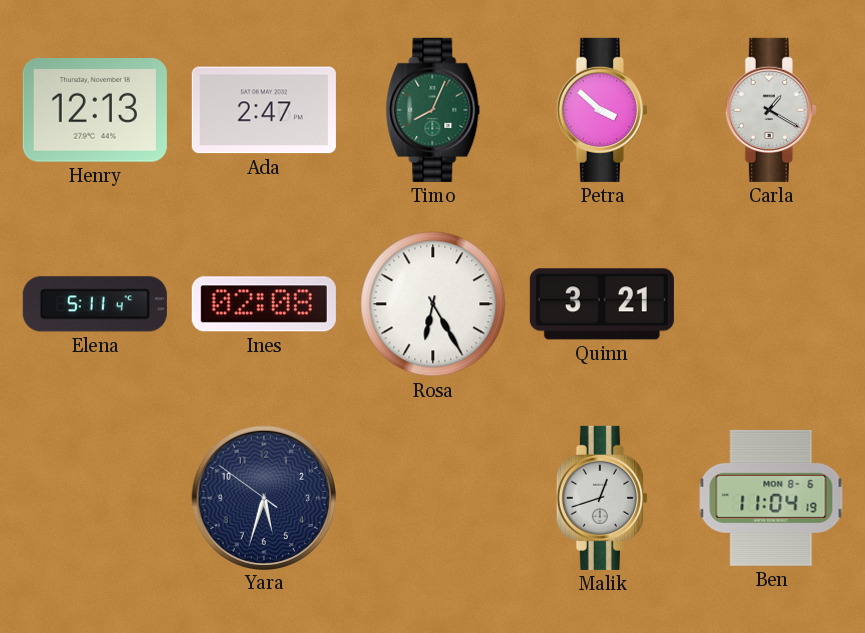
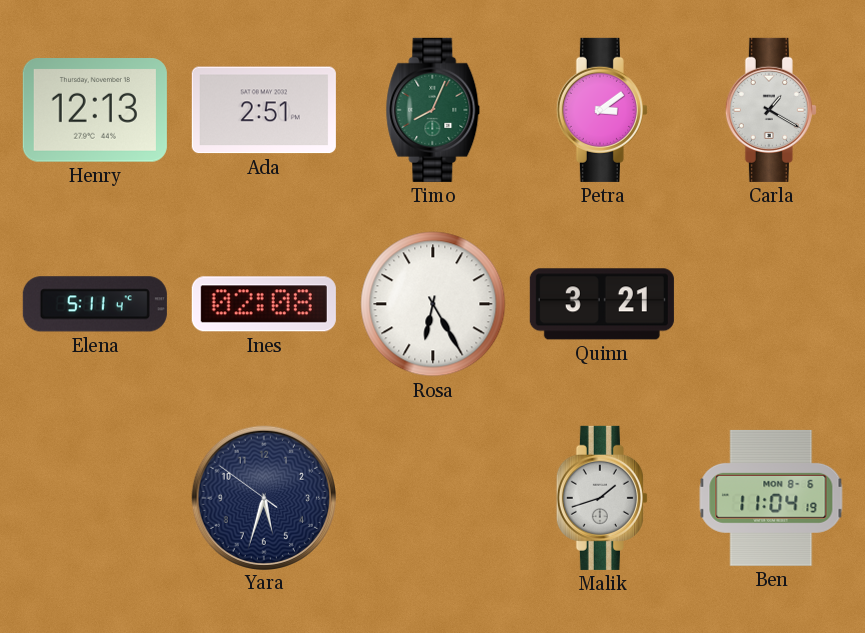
Ada: 2:47 -> 2:51 (264, 110)
Petra: 3:52 -> 3:09 (602, 110)
Malik: 12:42 -> 1:42 (602, 498)
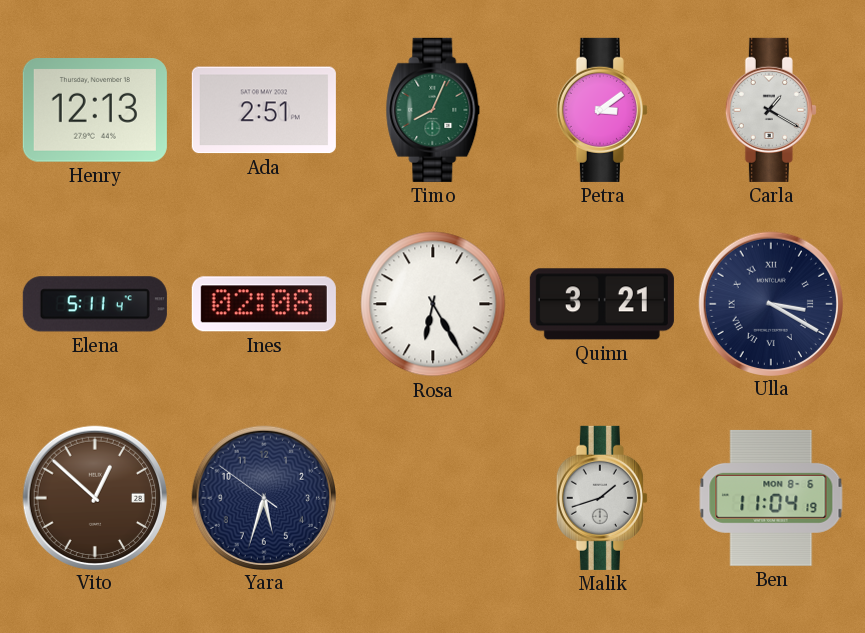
Ulla: none -> 3:20 (770, 303)
Vito: none -> 12:52 (94, 497)
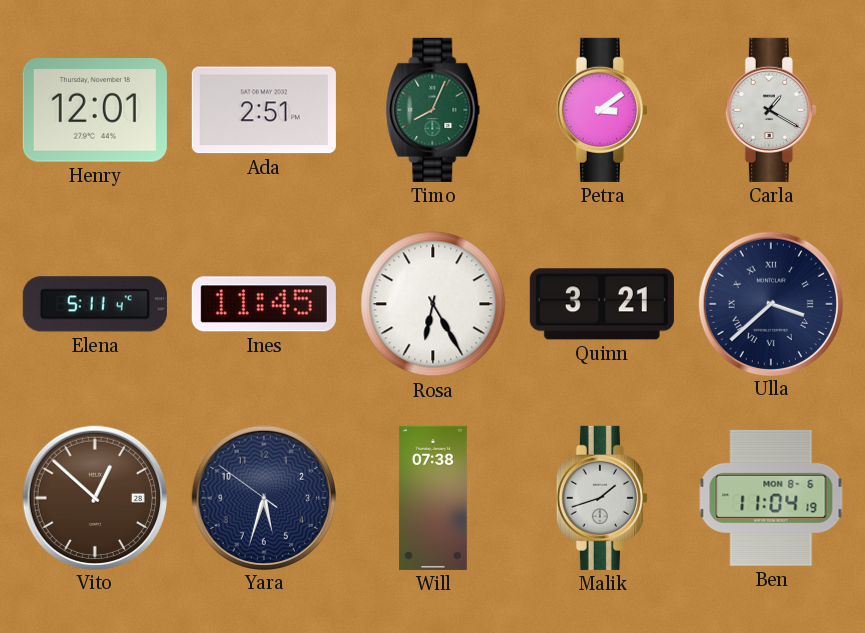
Henry: 12:13 -> 12:01 (95, 111)
Ines: 02:08 -> 11:45 (264, 304)
Ulla: 3:20 -> 3:38 (770, 303)
Will: none -> 07:38 (433, 498)
